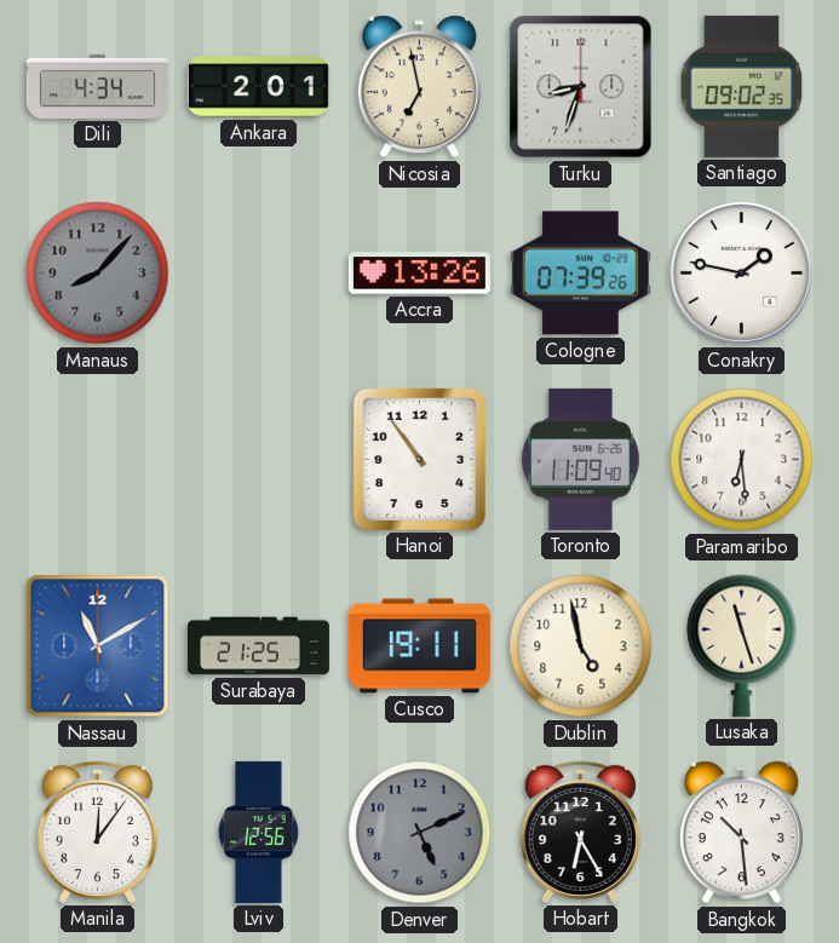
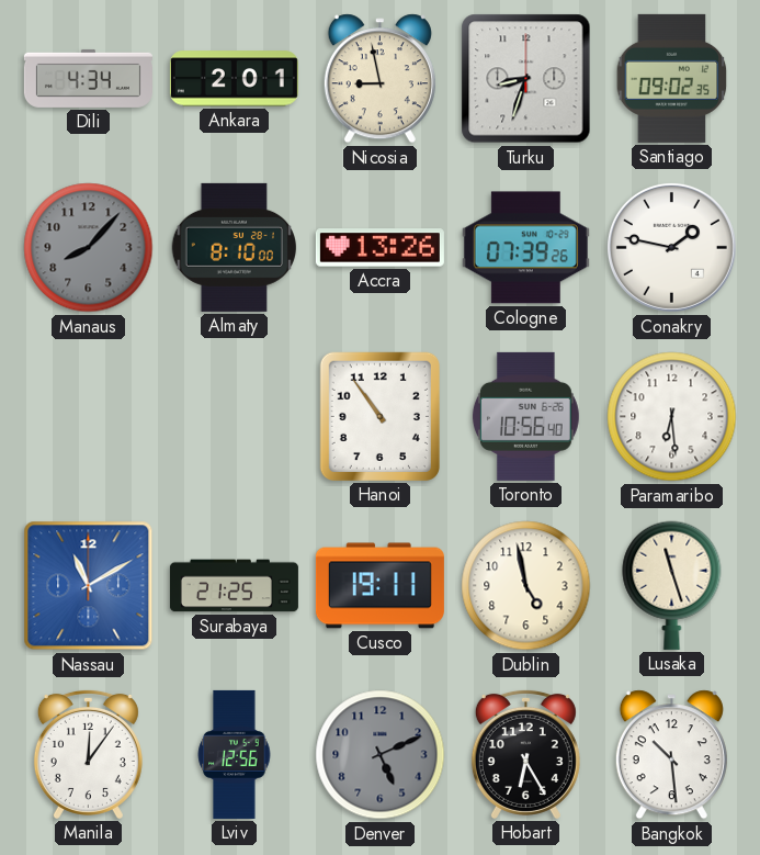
Nicosia: 6:58 -> 8:58 (379, 79)
Almaty: none -> 8:10 (234, 247)
Toronto: 11:09 -> 10:56 (525, 416)
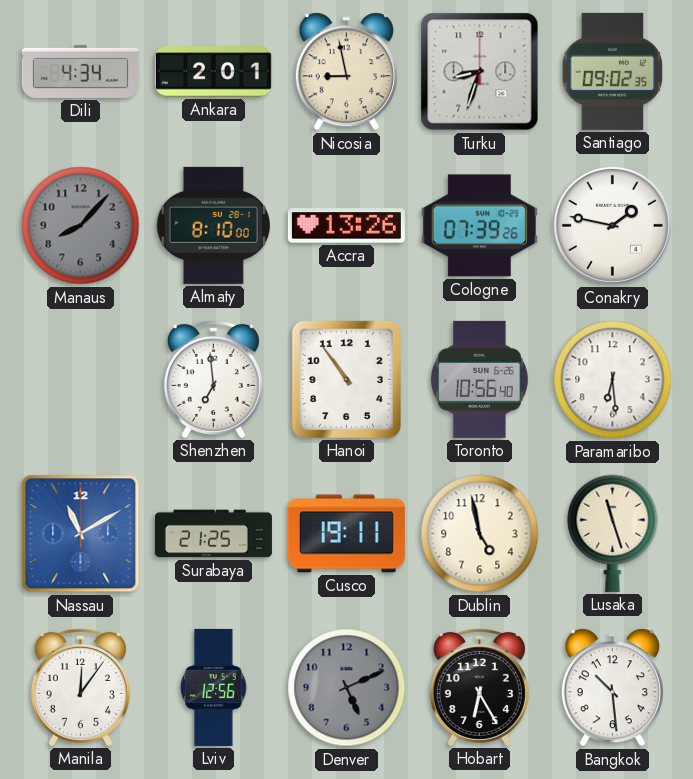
Shenzhen: none -> 6:59 (213, 379)
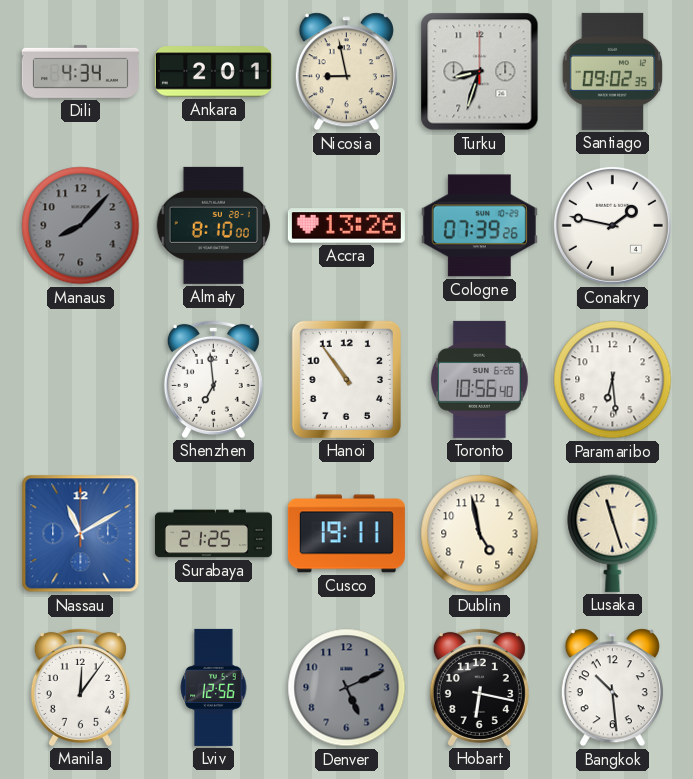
Hobart: 6:25 -> 6:17 (479, 687)
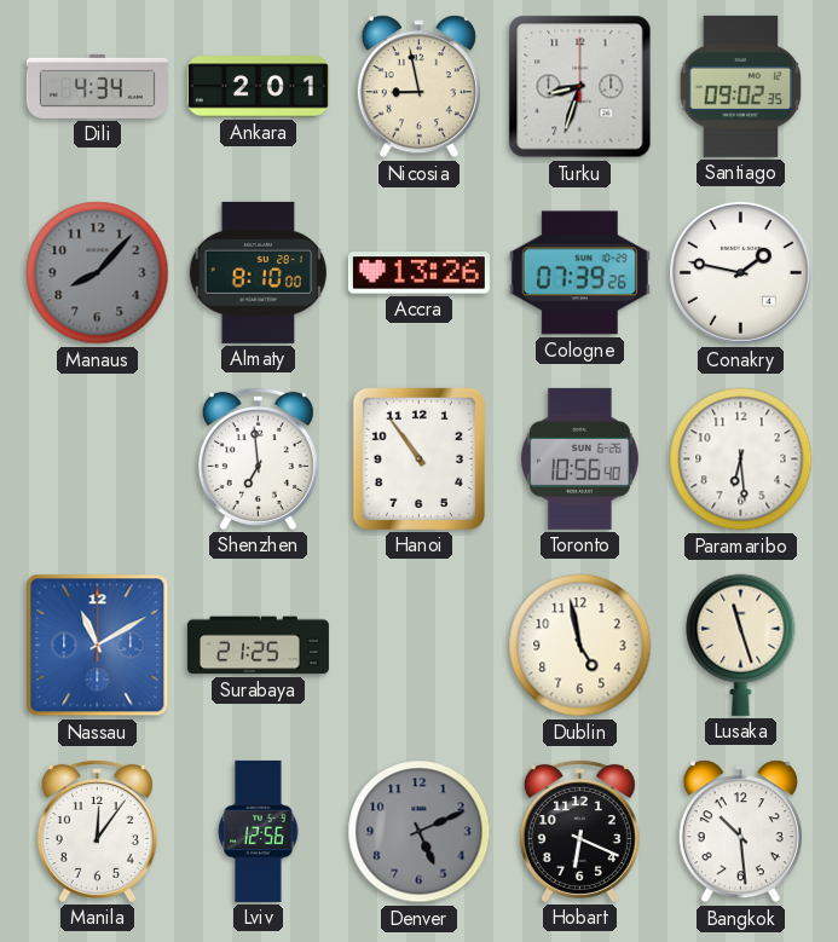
Cusco: 19:11 -> none (346, 534)
Hobart: 6:17 -> 6:19 (579, 831)
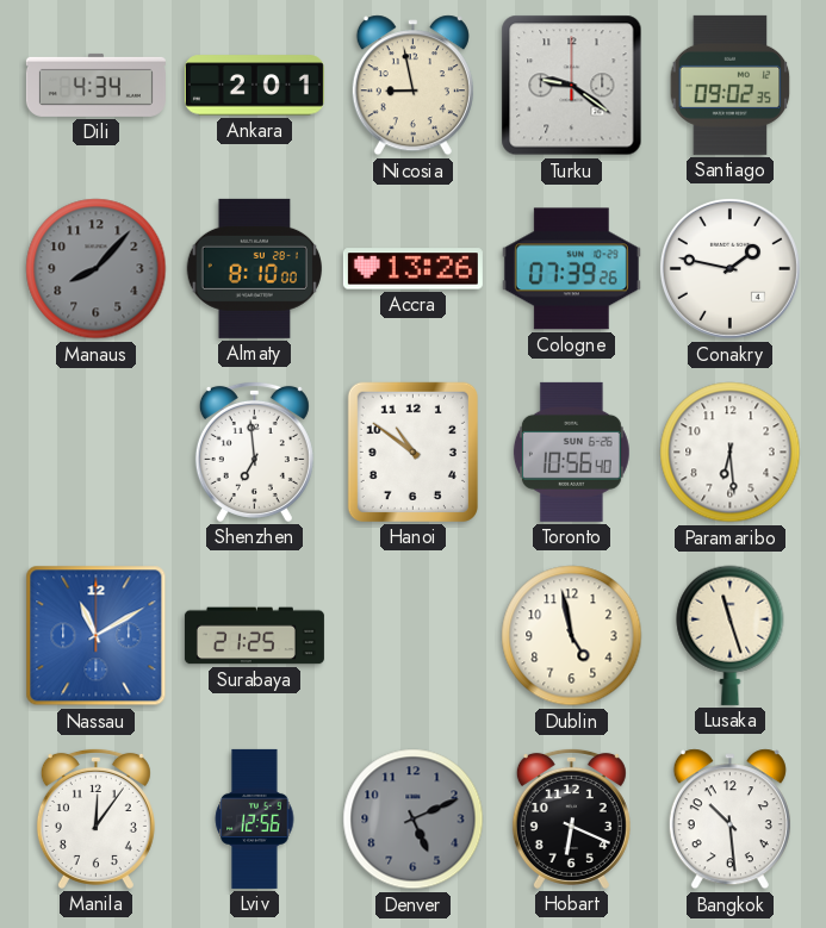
Turku: 8:33 -> 9:21 (572, 86)
Hanoi: 10:54 -> 10:51 (412, 451)
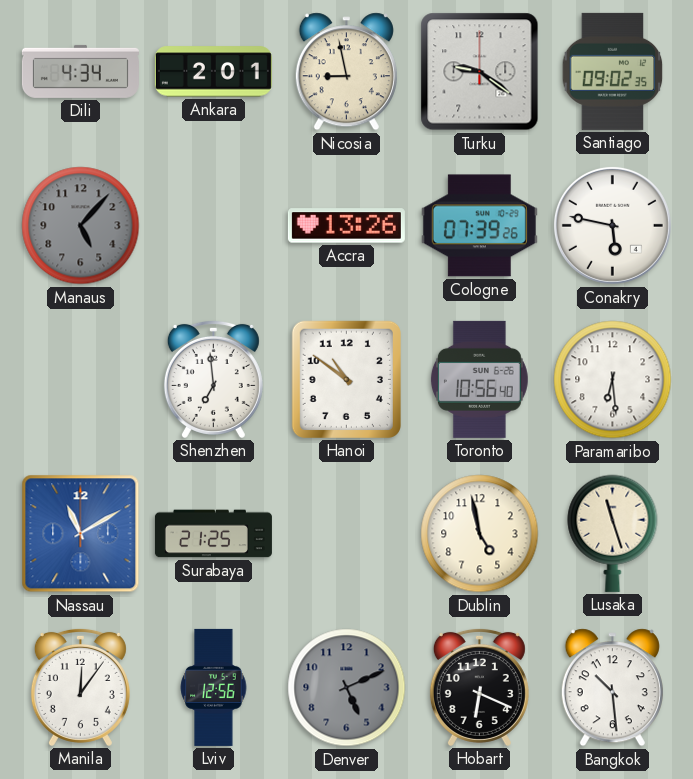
Manaus: 8:07 -> 5:07 (81, 226)
Almaty: 8:10 -> none (254, 268)
Conakry: 1:47 -> 5:47 (612, 225)
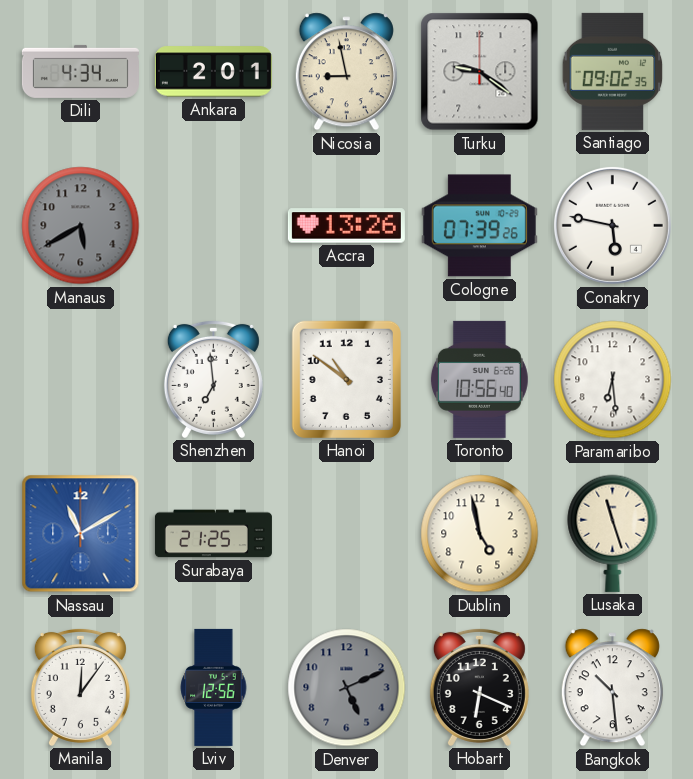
Manaus: 5:07 -> 5:40 (81, 226)
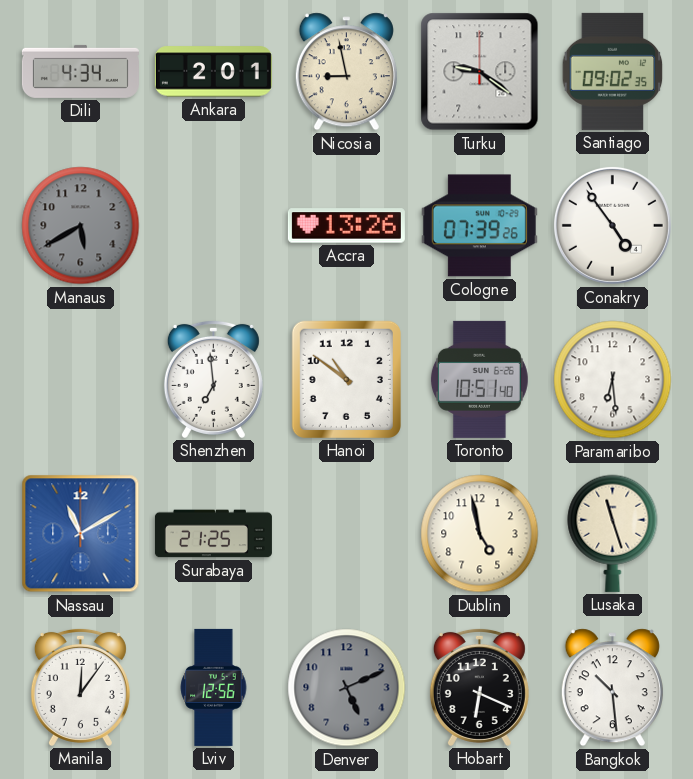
Conakry: 5:47 -> 4:54 (612, 225)
Toronto: 10:56 -> 10:51 (479, 379)
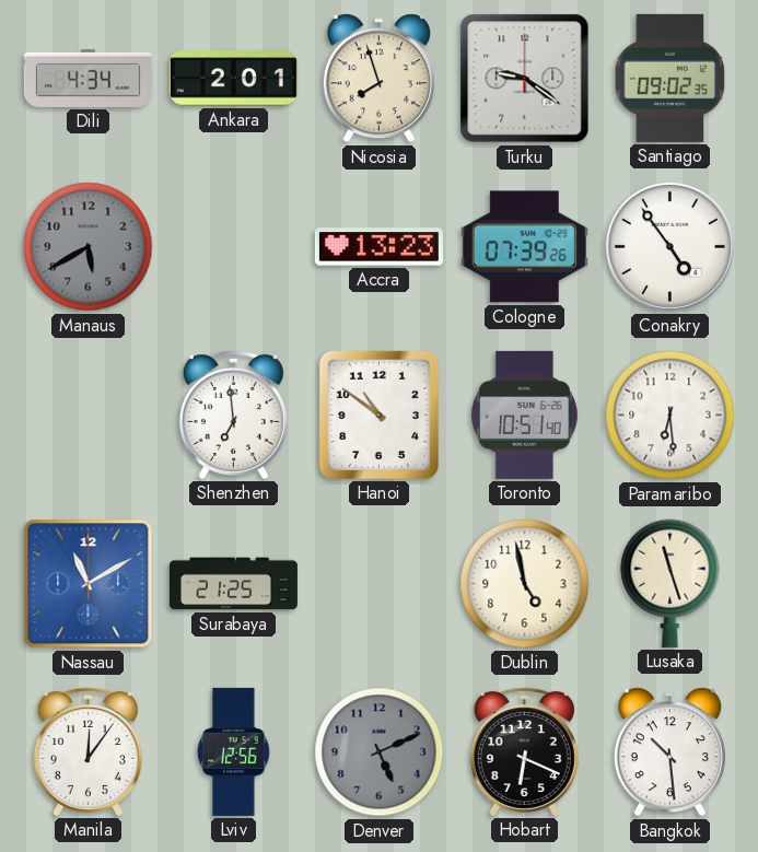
Nicosia: 8:58 -> 7:57 (378, 79)
Accra: 13:26 -> 13:23 (378, 247)
